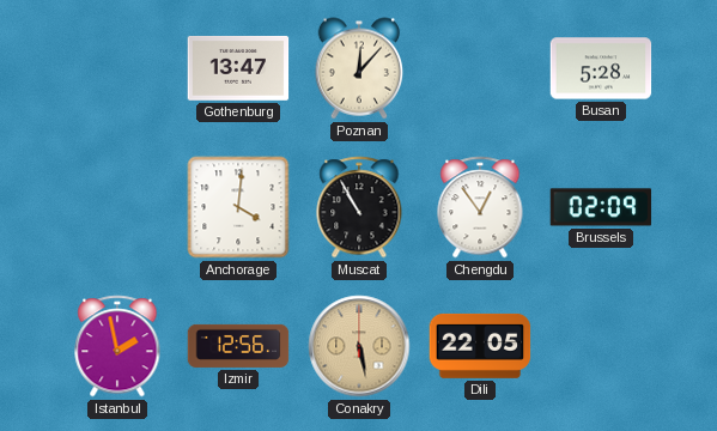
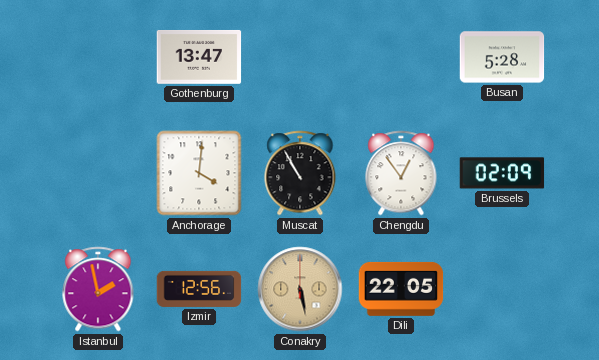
Poznan: 12:07 -> none (359, 68)
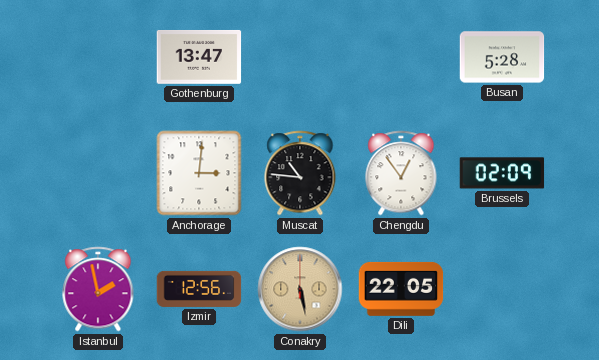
Anchorage: 4:01 -> 3:01 (199, 173)
Muscat: 10:55 -> 10:46 (300, 173)
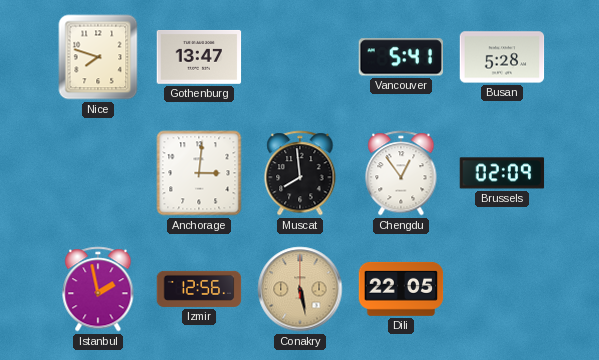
Nice: none -> 7:48 (98, 57)
Vancouver: none -> 5:41 (400, 57)
Muscat: 10:46 -> 7:59 (300, 173)
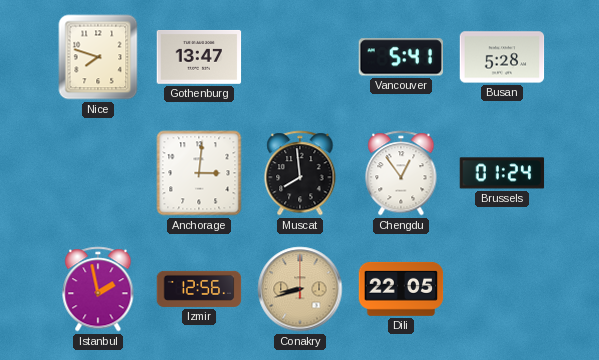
Brussels: 02:09 -> 01:24 (502, 173)
Conakry: 5:28 -> 8:42 (300, 289)
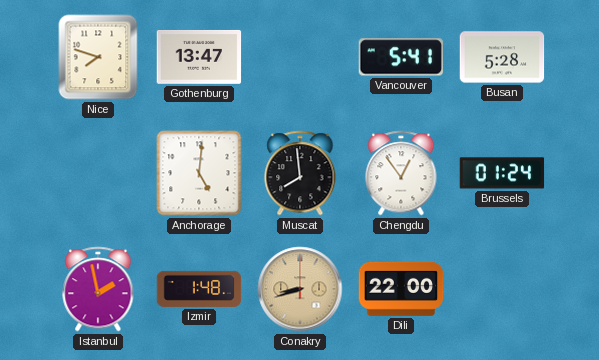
Anchorage: 3:01 -> 5:01 (199, 173)
Izmir: 12:56 -> 1:48 (199, 289)
Dili: 22:05 -> 22:00 (401, 289)
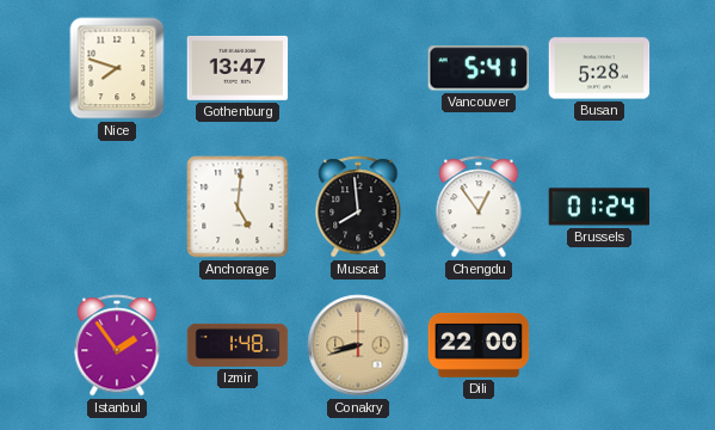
Istanbul: 1:58 -> 1:54 (117, 345)
